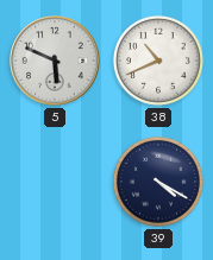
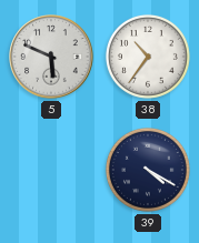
38: 10:41 -> 10:36 (148, 57)
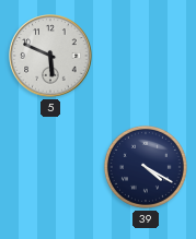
38: 10:36 -> none (148, 57)
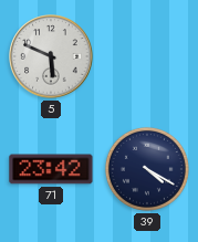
71: none -> 23:42 (51, 169)
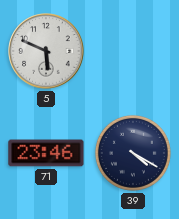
71: 23:42 -> 23:46 (46, 153)
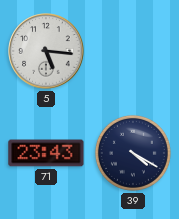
5: 5:49 -> 5:16 (46, 51)
71: 23:46 -> 23:43 (46, 153)
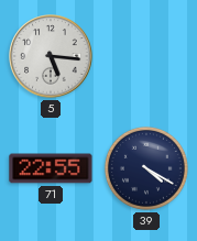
71: 23:43 -> 22:55 (51, 168)
